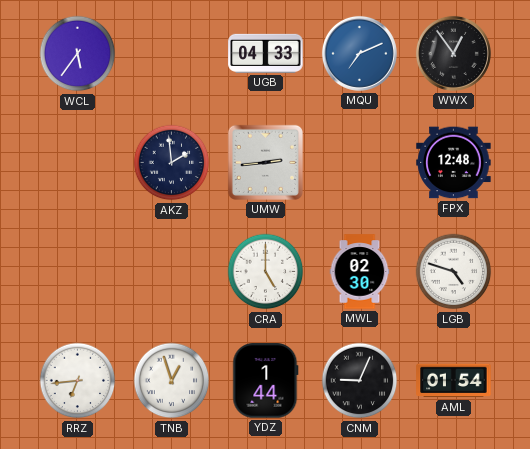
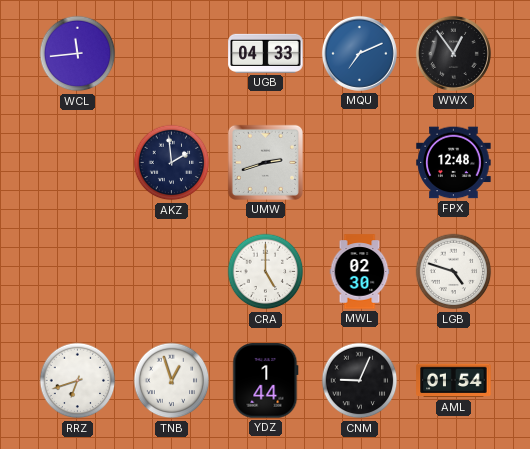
WCL: 5:36 -> 11:44 (78, 54)
UMW: 2:44 -> 2:42 (265, 162)
RRZ: 6:44 -> 6:42 (78, 381)
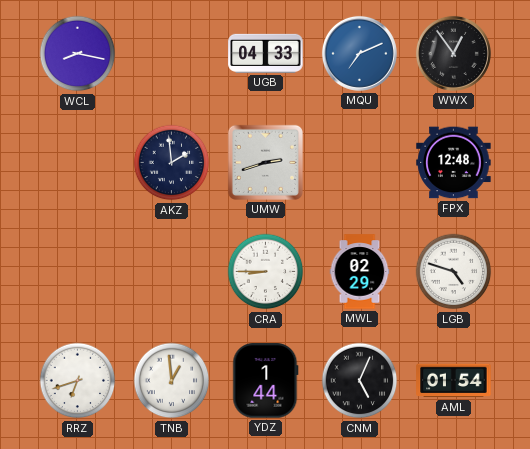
WCL: 11:44 -> 8:17 (78, 54)
CRA: 5:00 -> 8:45 (266, 272)
MWL: 02:30 -> 02:29 (360, 272)
TNB: 12:57 -> 12:59 (172, 381)
CNM: 9:04 -> 5:04 (360, 381)
